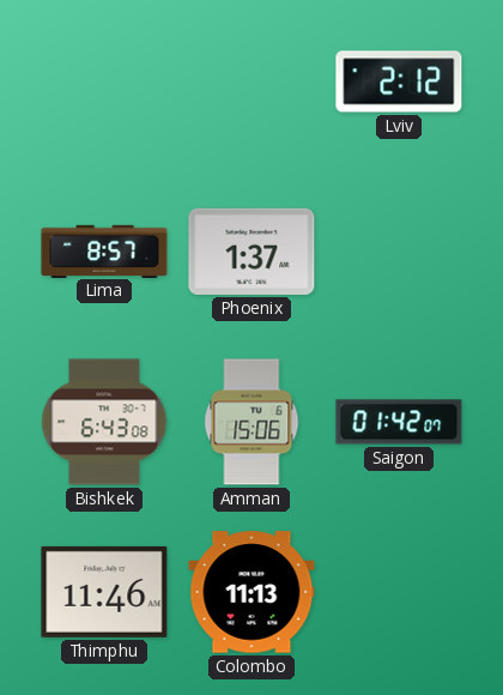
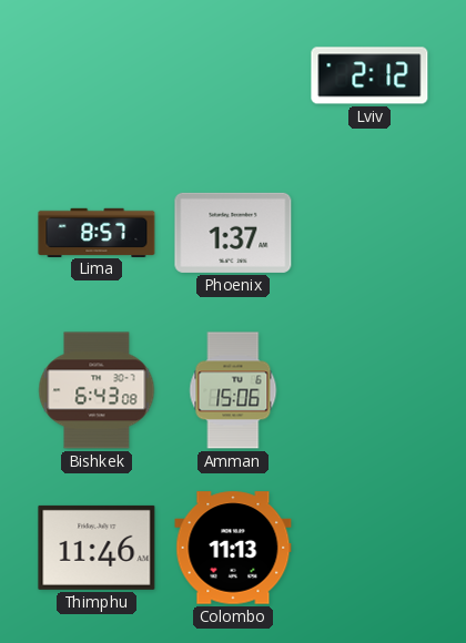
Saigon: 01:42 -> none (399, 422)
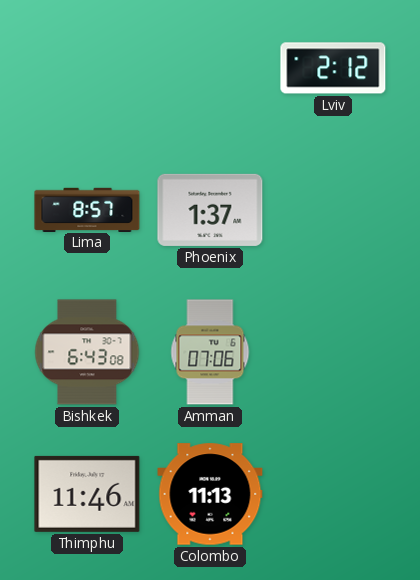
Amman: 15:06 -> 07:06 (210, 352)
